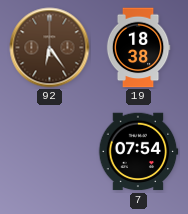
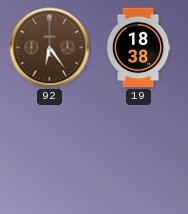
7: 07:54 -> none (138, 152)
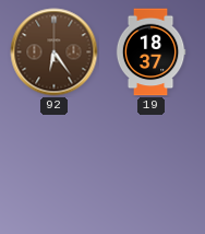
19: 18:38 -> 18:37 (150, 52)
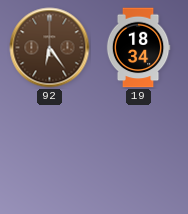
19: 18:37 -> 18:34 (138, 48)
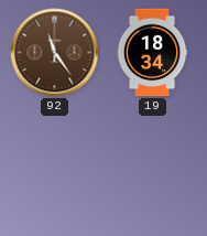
92: 6:24 -> 11:24 (55, 53)
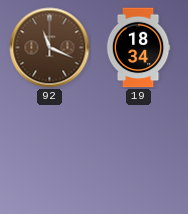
92: 11:24 -> 11:19 (50, 48)
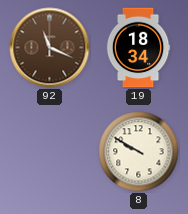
8: none -> 9:50 (139, 152)
